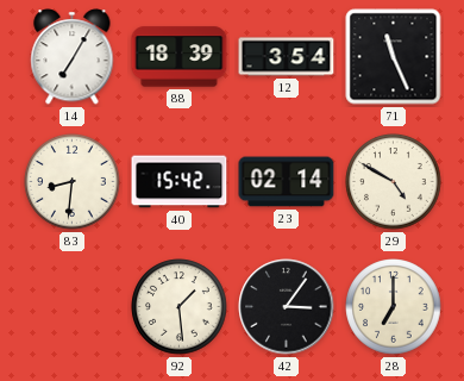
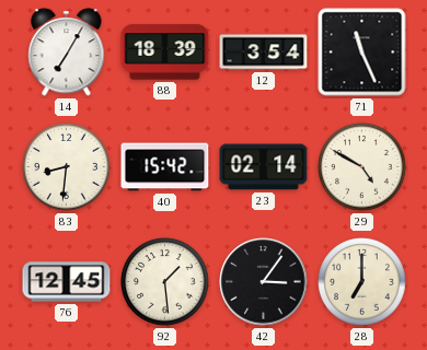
76: none -> 12:45 (67, 282)
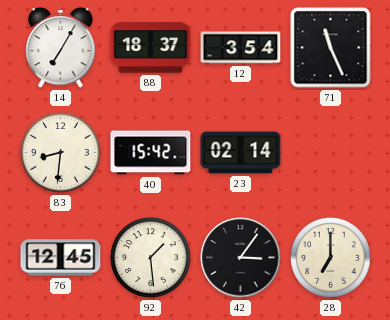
88: 18:39 -> 18:37 (151, 48)
29: 4:50 -> none (362, 167)
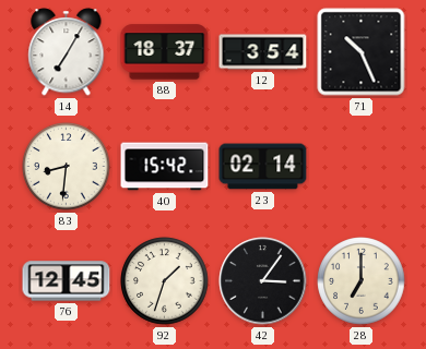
71: 11:26 -> 10:26 (362, 52)
92: 1:29 -> 1:33 (165, 281)
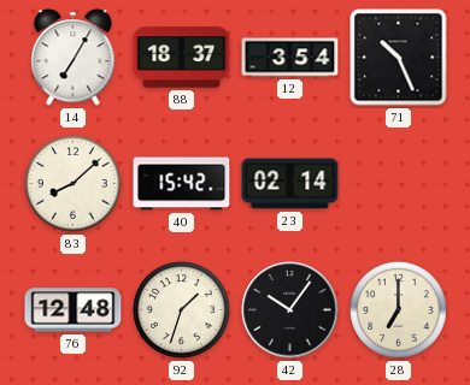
83: 8:31 -> 8:08 (74, 184)
76: 12:45 -> 12:48 (74, 310)
42: 3:06 -> 10:06 (290, 310)
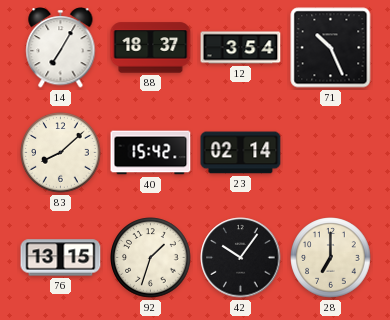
76: 12:48 -> 13:15 (61, 258)
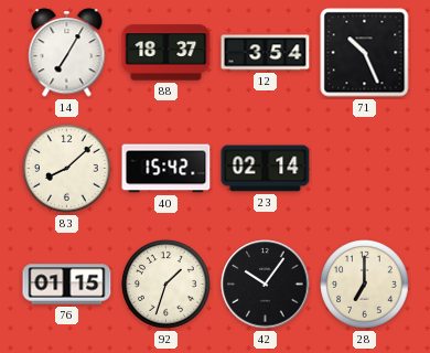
76: 13:15 -> 01:15 (67, 285)
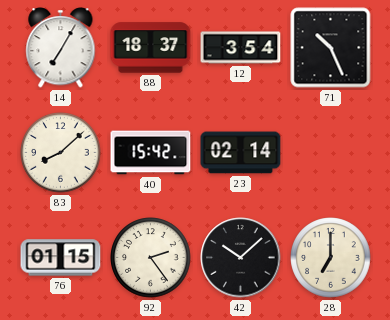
92: 1:33 -> 2:24 (151, 258)
42: 10:06 -> 10:08 (241, 258)
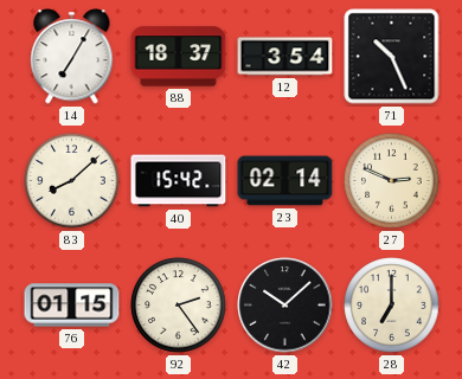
27: none -> 2:49 (392, 181)
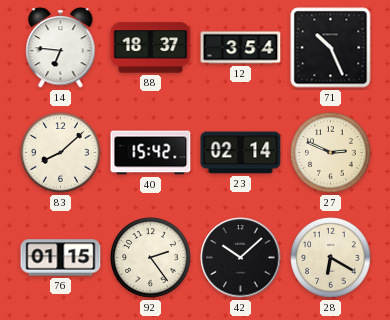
14: 7:05 -> 6:46 (61, 48)
28: 7:00 -> 6:20 (331, 258)
